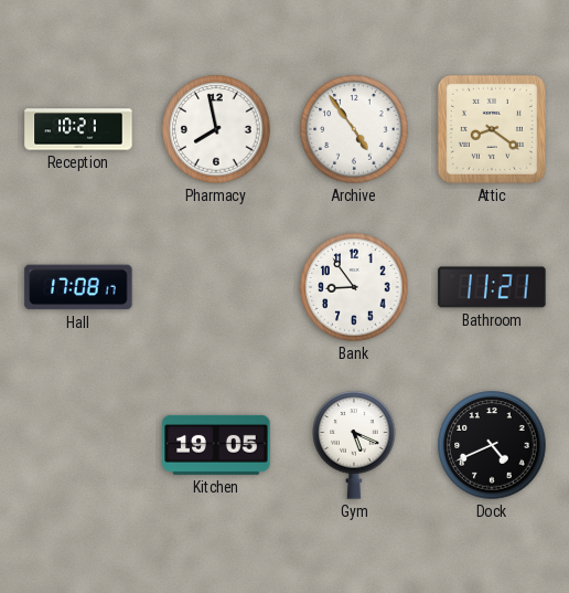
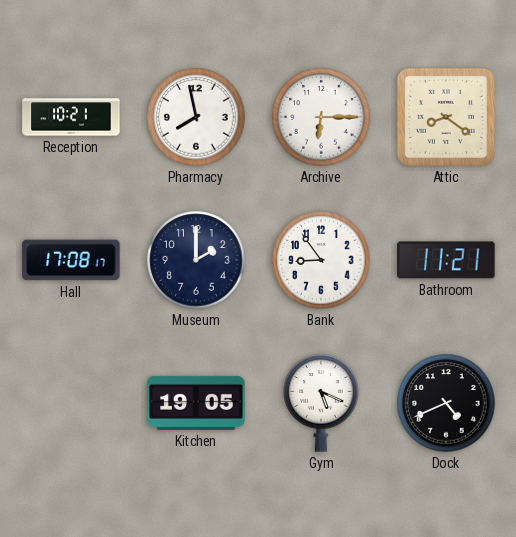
Archive: 4:54 -> 6:15 (321, 117)
Museum: none -> 2:00 (196, 260)
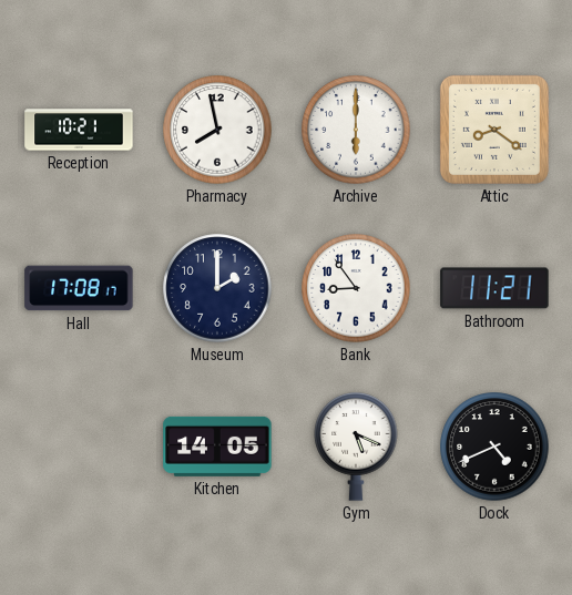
Archive: 6:15 -> 6:00 (356, 130)
Kitchen: 19:05 -> 14:05 (217, 447)
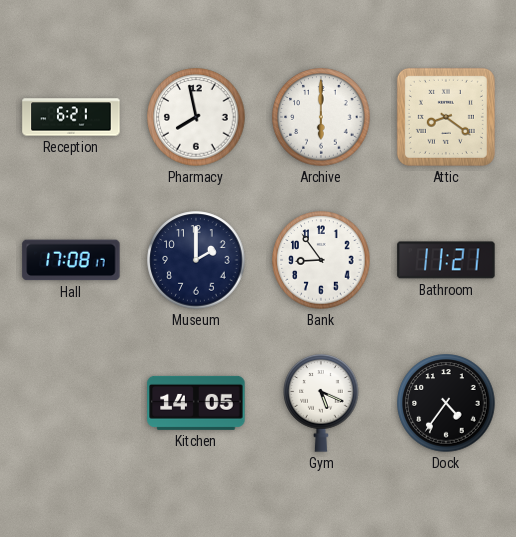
Reception: 10:21 -> 6:21 (71, 117)
Dock: 4:41 -> 4:36 (446, 403)
